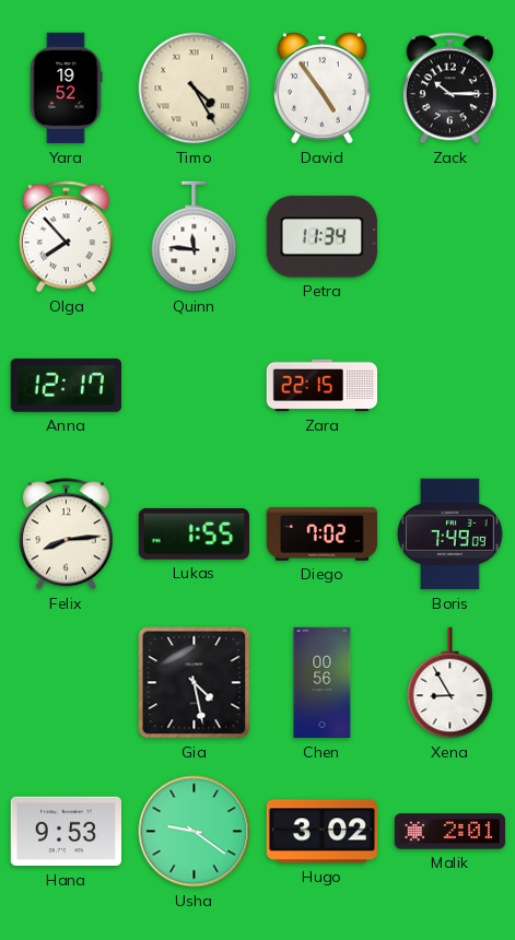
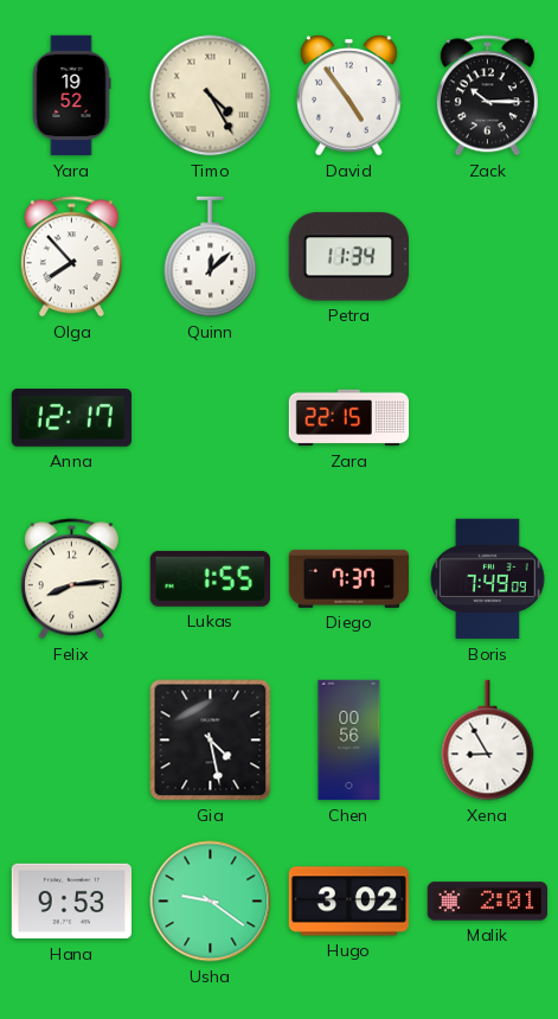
Quinn: 11:46 -> 12:08 (211, 257)
Diego: 7:02 -> 7:37 (348, 578)
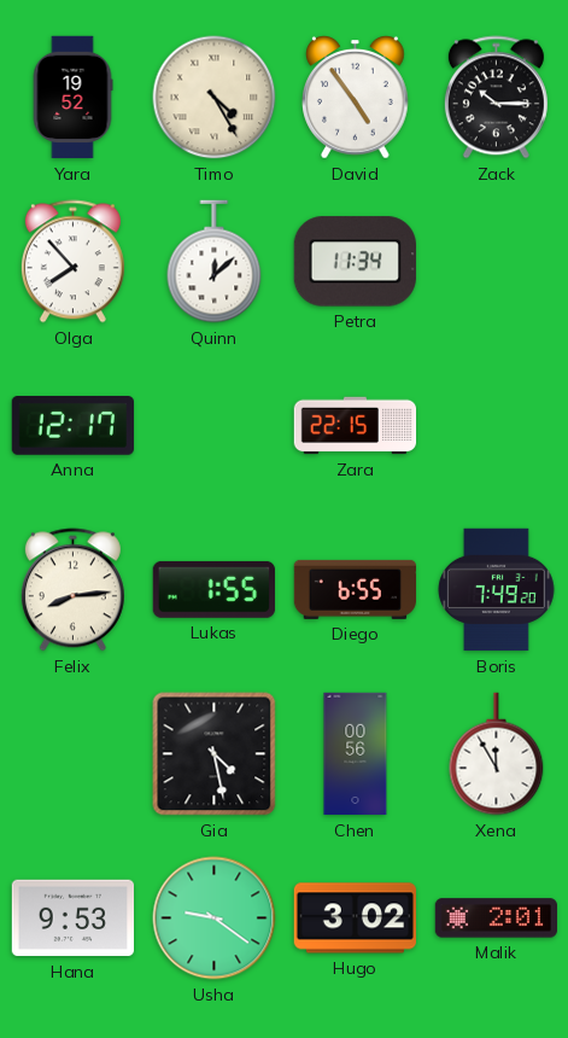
Diego: 7:37 -> 6:55 (355, 589)
Boris: 7:49:09 -> 7:49:20 (497, 590)
Xena: 8:55 -> 11:55 (497, 754)
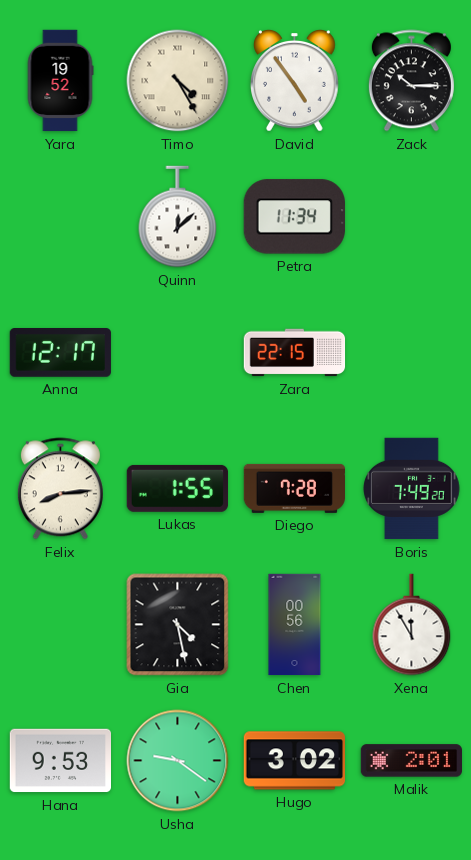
Olga: 7:53 -> none (72, 262)
Diego: 6:55 -> 7:28 (294, 488)
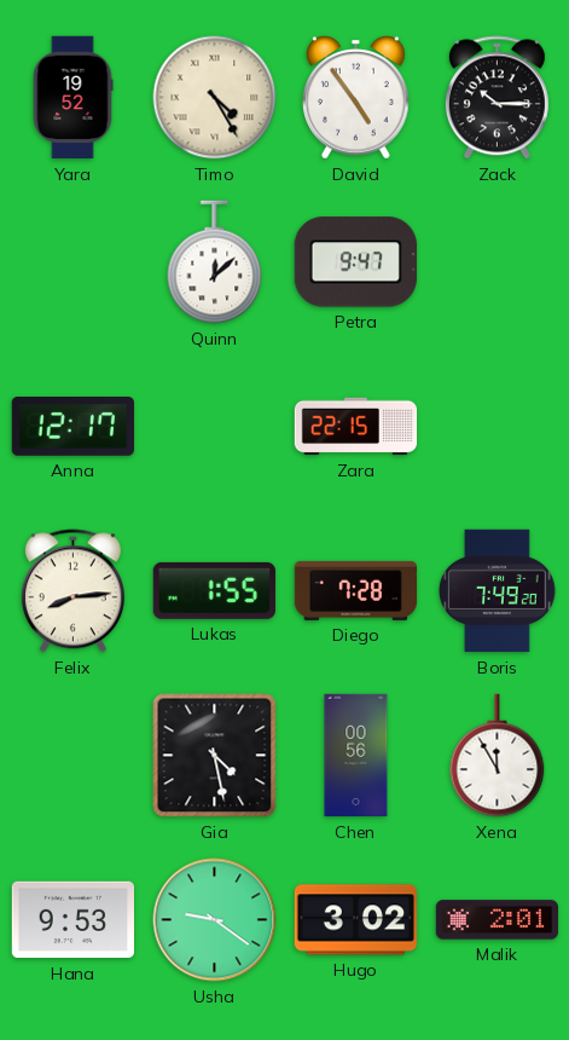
Petra: 11:34 -> 9:47 (355, 262)
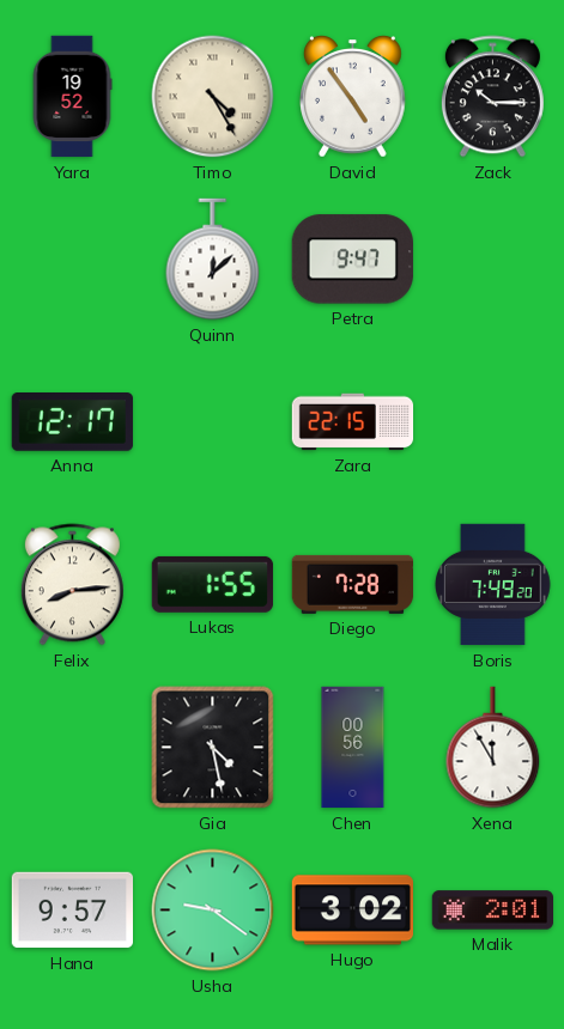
Hana: 9:53 -> 9:57 (72, 911)
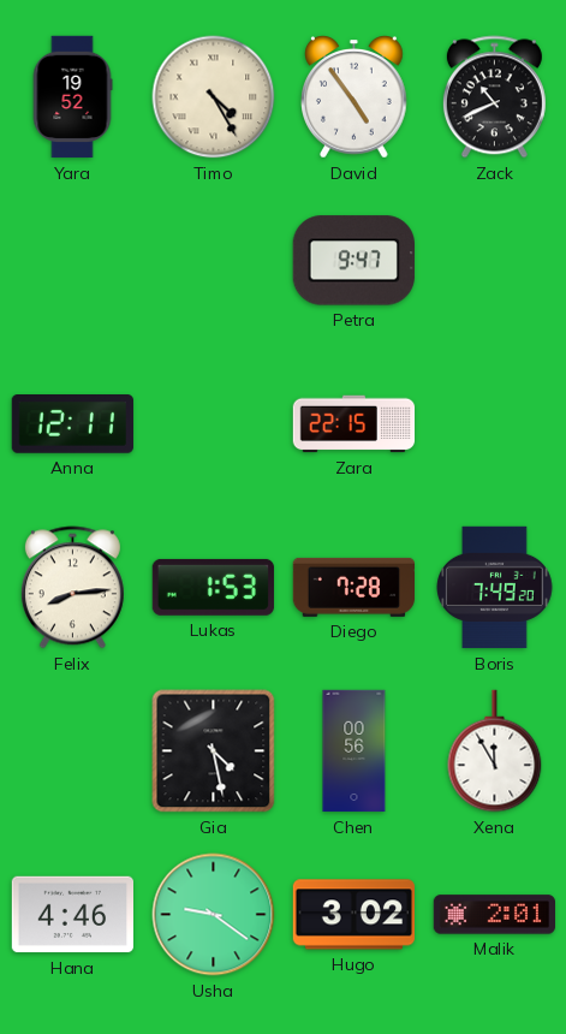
Zack: 10:15 -> 10:41 (494, 97)
Quinn: 12:08 -> none (213, 260)
Anna: 12:17 -> 12:11 (72, 424)
Lukas: 1:55 -> 1:53 (213, 587)
Hana: 9:57 -> 4:46 (72, 915)
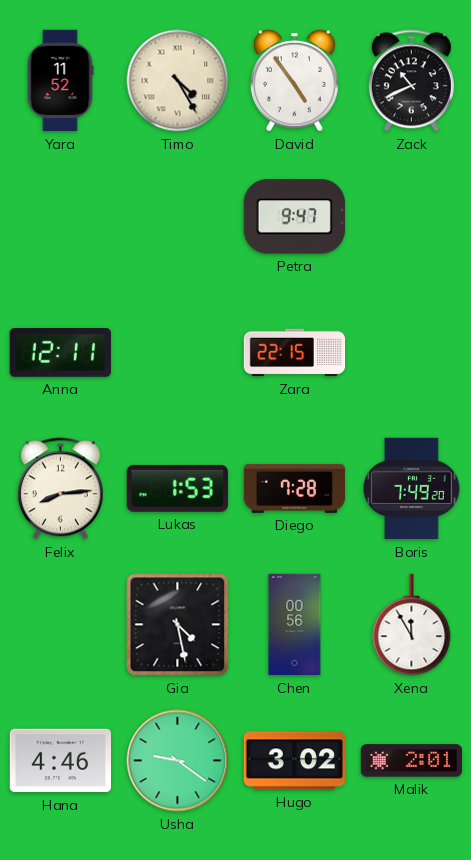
Yara: 19:52 -> 11:52 (60, 81)
